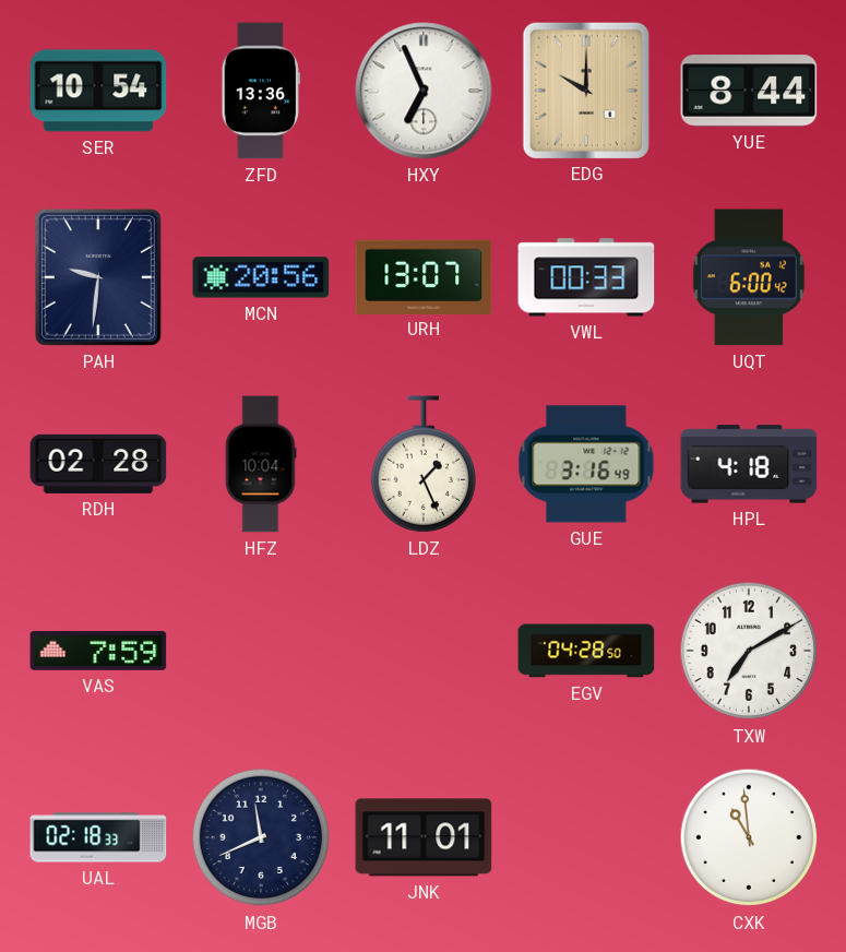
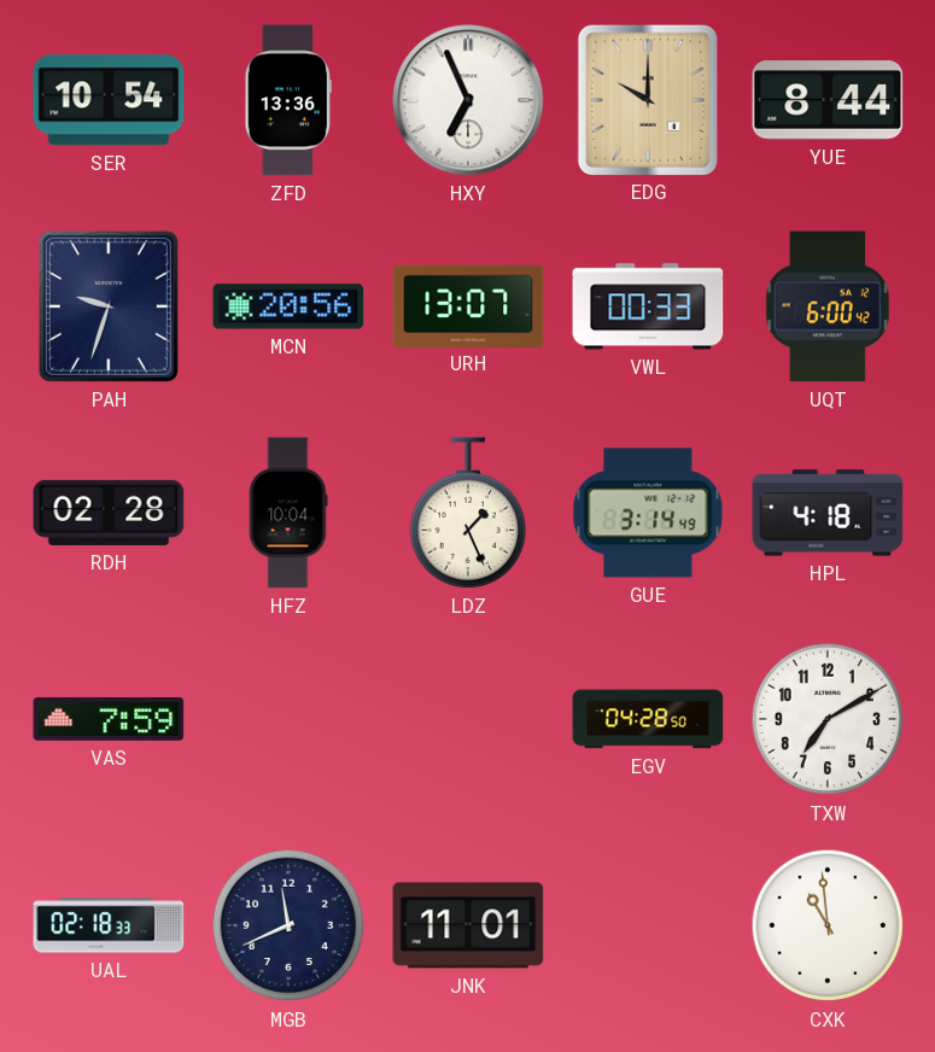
PAH: 9:31 -> 9:33 (109, 306)
GUE: 3:16 -> 3:14 (648, 513)
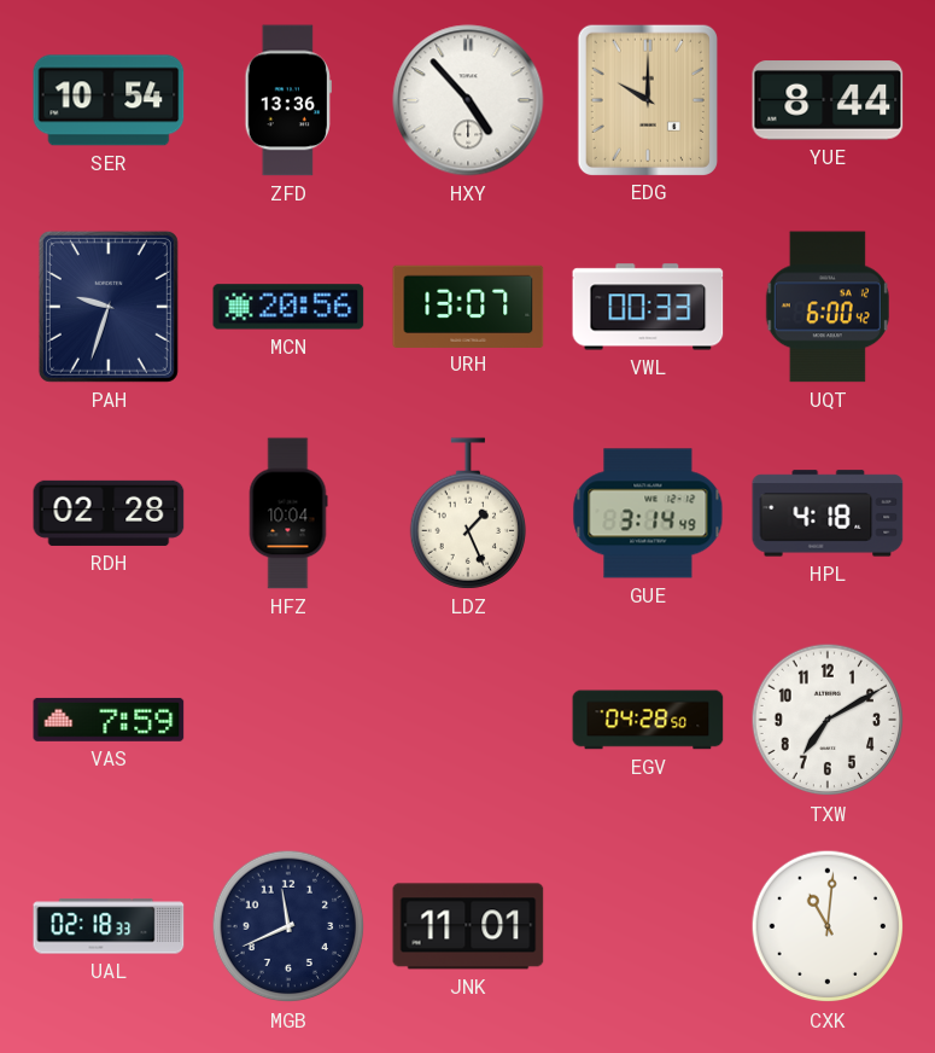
HXY: 6:56 -> 4:53 (468, 100)
CXK: 10:59 -> 11:01 (828, 926)
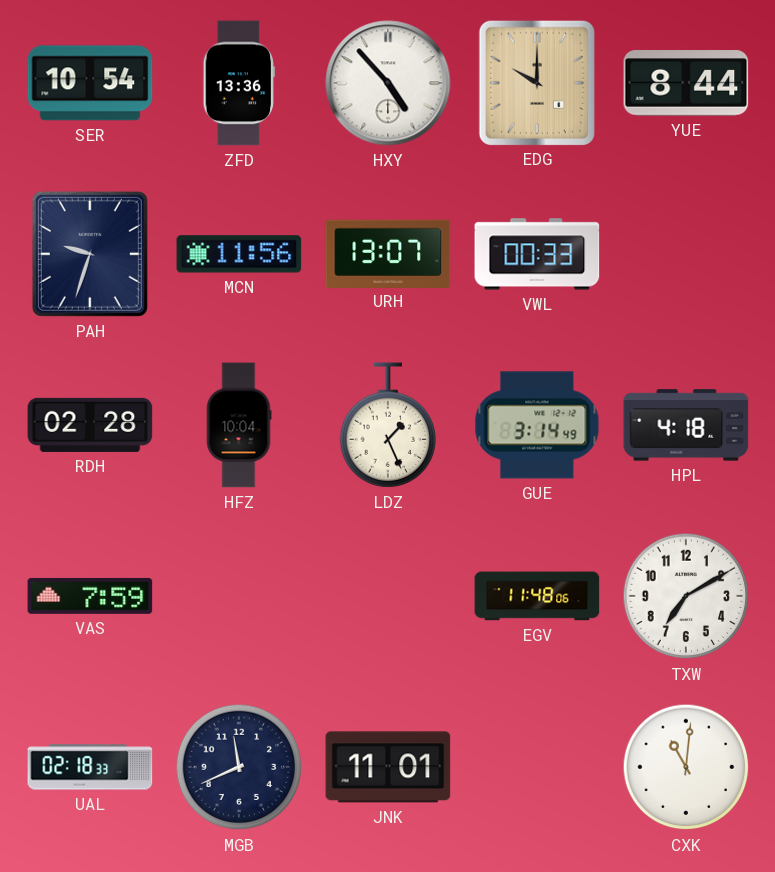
MCN: 20:56 -> 11:56 (239, 254)
UQT: 6:00 -> none (828, 307)
EGV: 04:28 -> 11:48 (537, 596)
